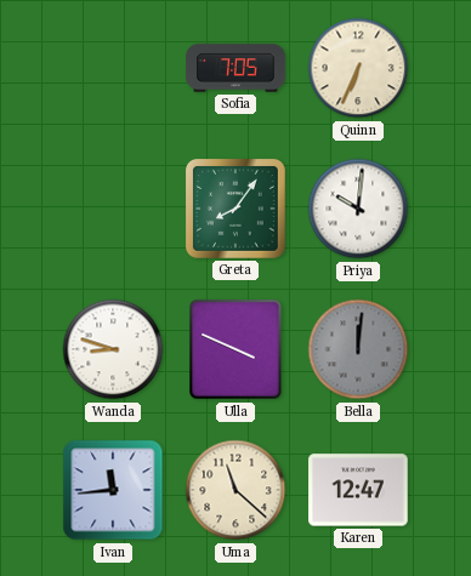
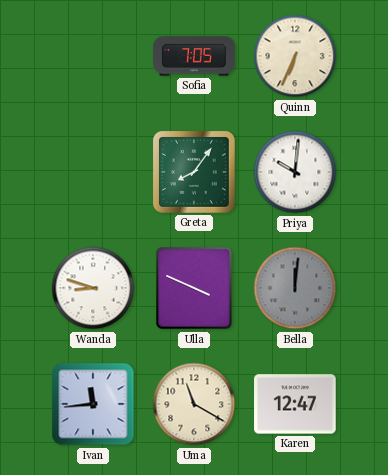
Uma: 11:22 -> 11:20 (194, 404)
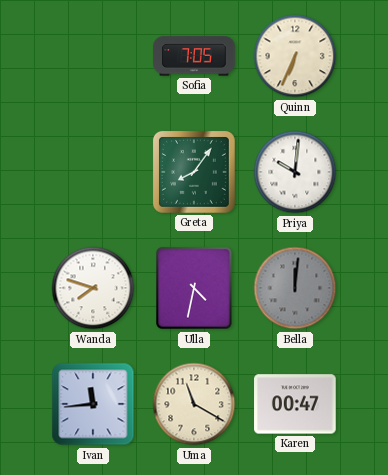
Wanda: 8:48 -> 7:48 (93, 288)
Ulla: 3:49 -> 4:32 (194, 288)
Karen: 12:47 -> 00:47 (295, 404)
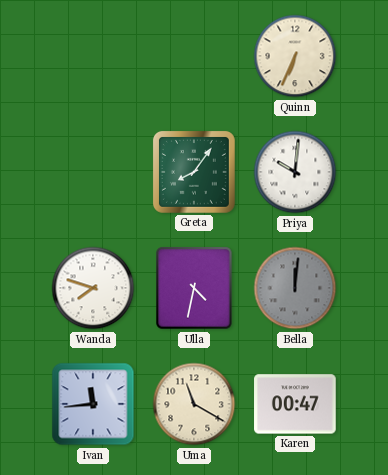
Sofia: 7:05 -> none (194, 56)
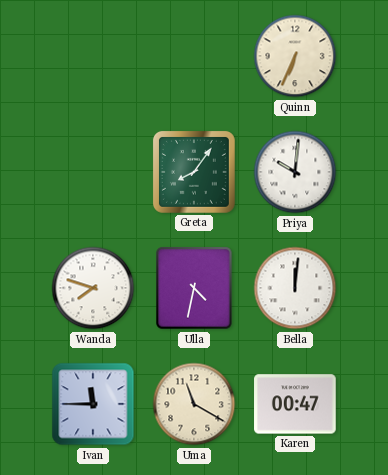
Bella dial: grey -> white (295, 288)
Ivan: 11:44 -> 11:45 (93, 404)
